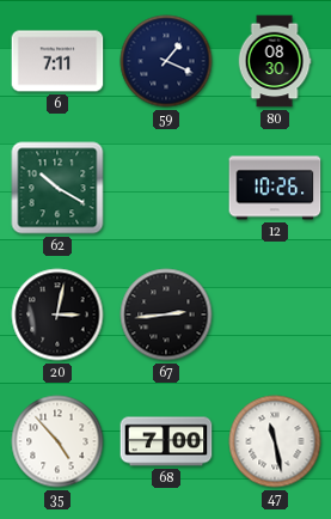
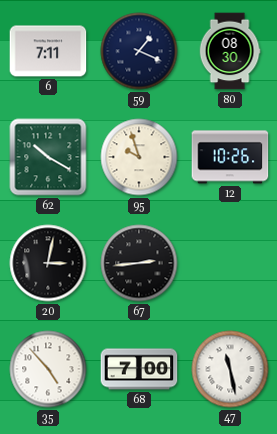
95: none -> 9:57 (139, 157)
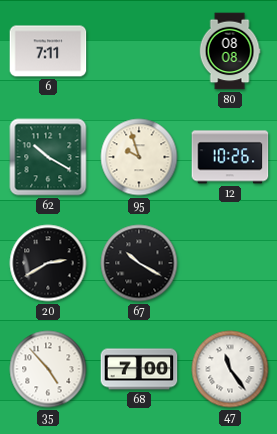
59: 1:19 -> none (139, 51)
80: 08:30 -> 08:08 (230, 51)
20: 3:02 -> 2:40 (48, 263)
67: 2:44 -> 10:20 (139, 263)
47: 11:28 -> 11:24 (230, 369)
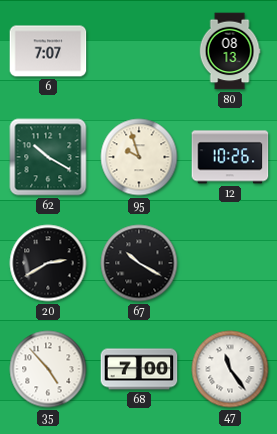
6: 7:11 -> 7:07 (48, 51)
80: 08:08 -> 08:13 (230, 51)
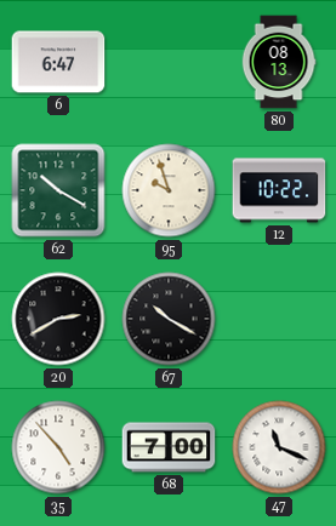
6: 7:07 -> 6:47 (58, 62)
12: 10:26 -> 10:22 (279, 190)
47: 11:24 -> 11:19 (279, 447)
